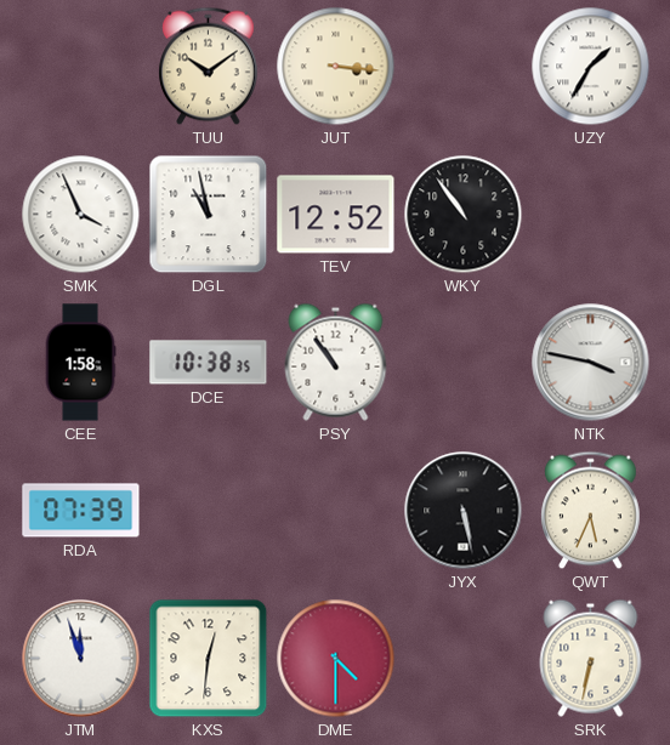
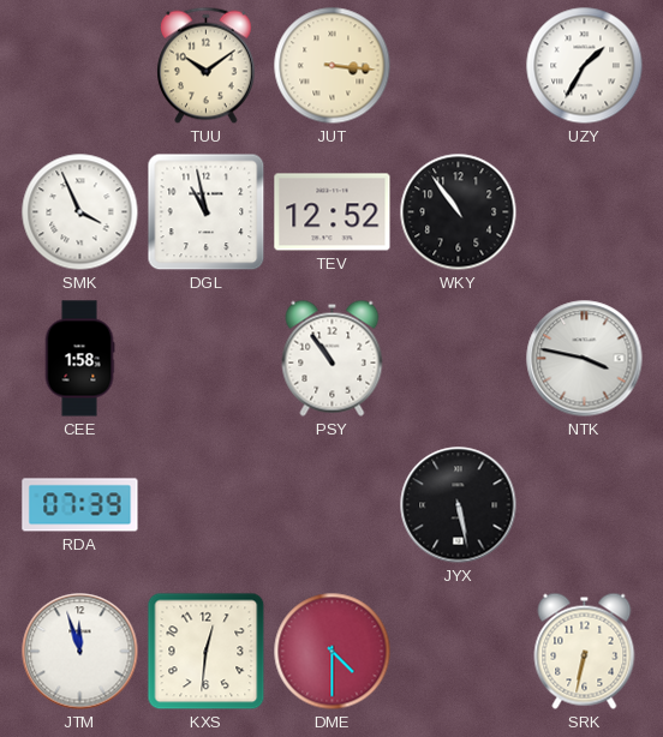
DCE: 10:38 -> none (209, 363)
QWT: 5:34 -> none (591, 511)
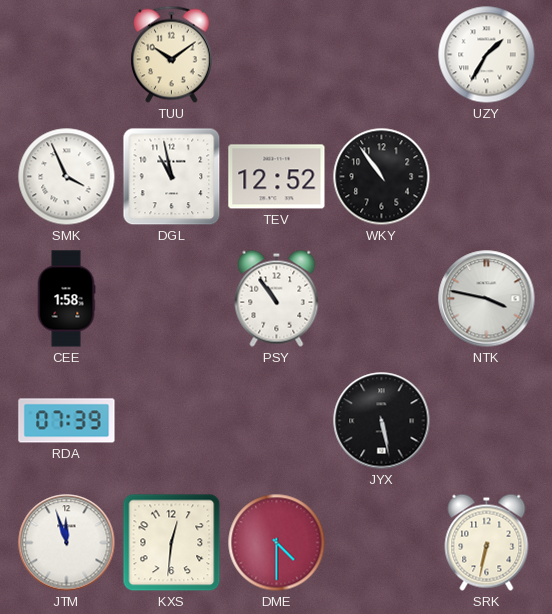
JUT: 3:16 -> none (333, 66)
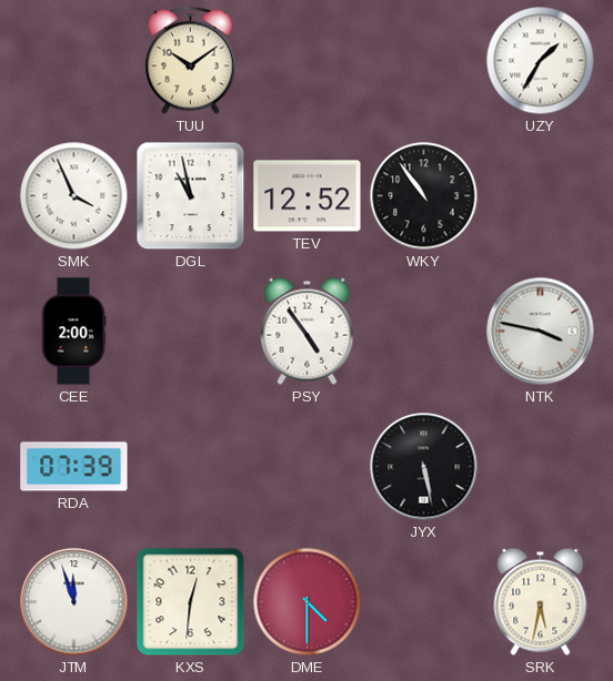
CEE: 1:58 -> 2:00 (73, 332)
PSY: 10:54 -> 4:54 (308, 331)
SRK: 6:32 -> 5:32 (541, 601)
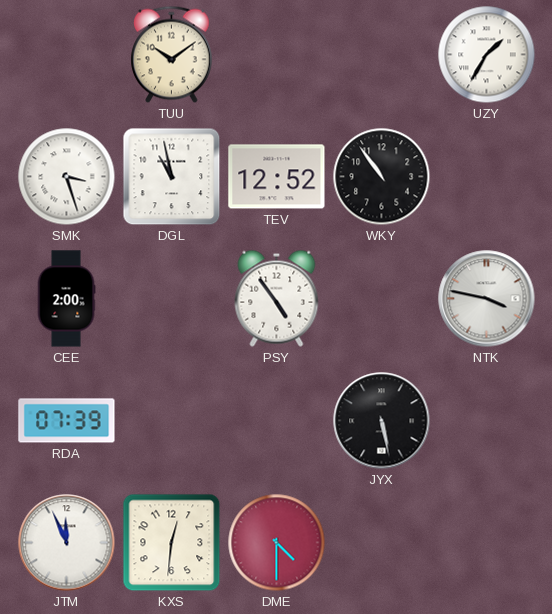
SMK: 3:56 -> 3:27 (67, 177)
JTM: 11:57 -> 11:56 (67, 543)
SRK: 5:32 -> none (541, 601)
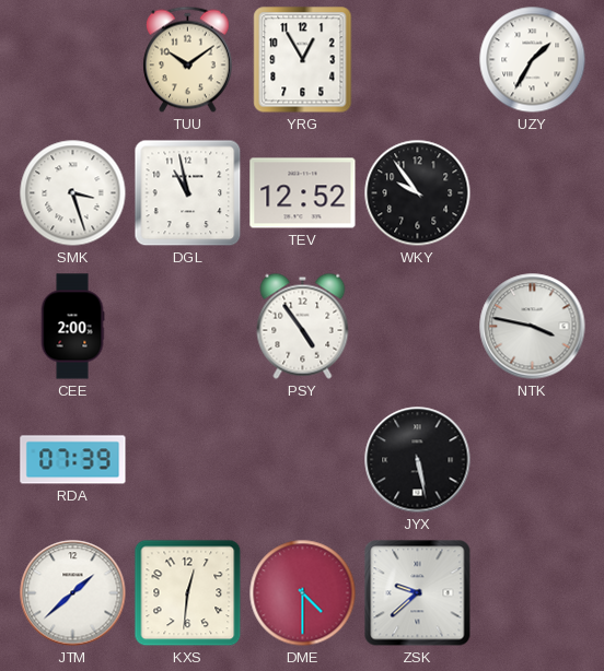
YRG: none -> 12:55 (303, 60)
WKY: 10:54 -> 9:54 (418, 193)
JTM: 11:56 -> 1:38 (73, 593)
ZSK: none -> 9:38 (418, 593)
